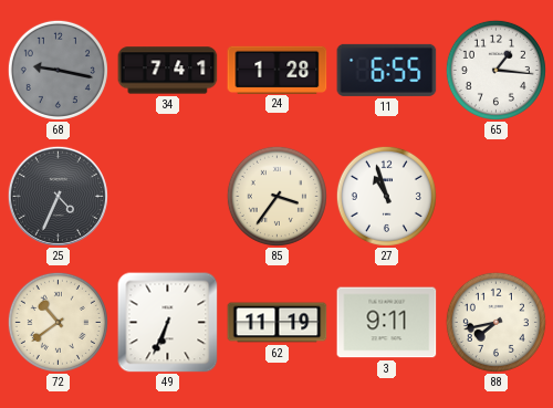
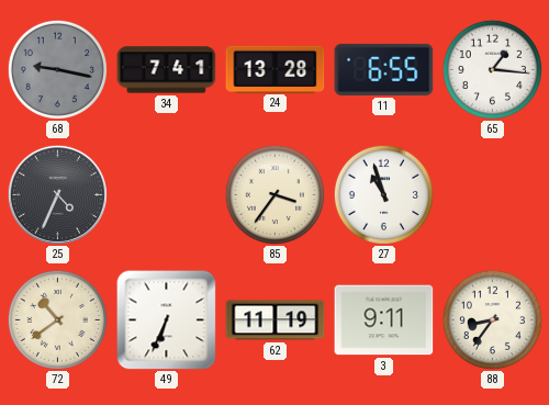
24: 1:28 -> 13:28 (276, 69)
88: 7:43 -> 8:36 (492, 319)
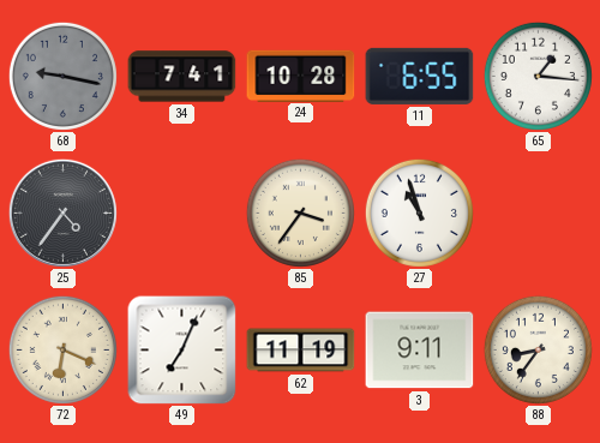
24: 13:28 -> 10:28 (301, 76)
25: 4:34 -> 4:36 (62, 212)
72: 10:39 -> 6:19 (62, 349)
49: 6:34 -> 7:04 (182, 351)
